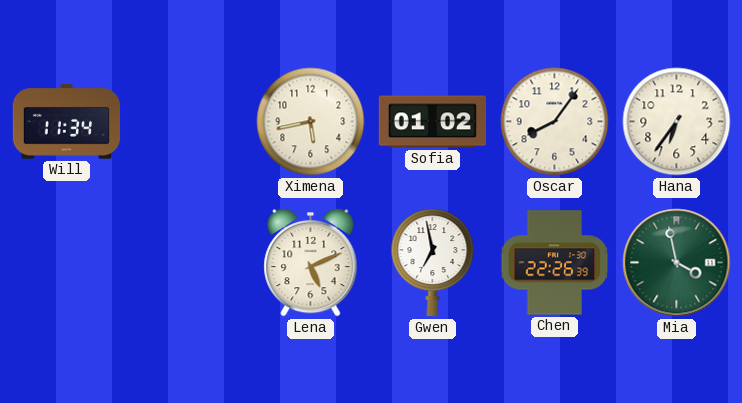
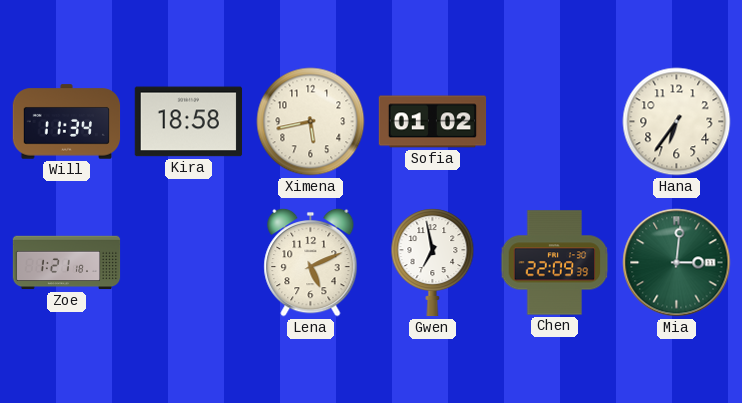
Kira: none -> 18:58 (188, 122)
Oscar: 8:06 -> none (555, 122)
Zoe: none -> 1:21 (67, 263)
Chen: 22:26 -> 22:09 (555, 263)
Mia: 3:58 -> 3:01 (677, 263)
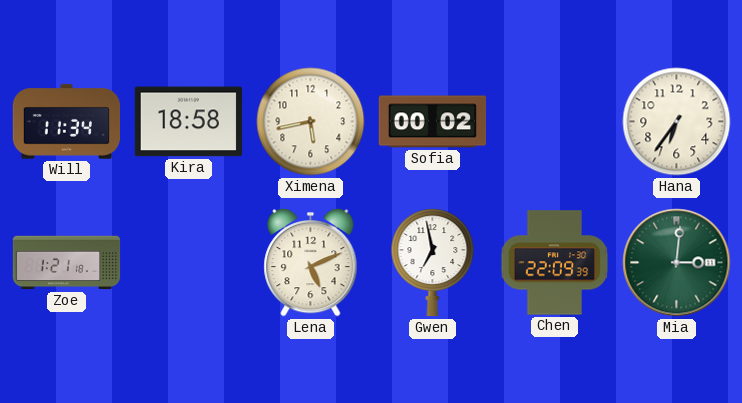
Sofia: 01:02 -> 00:02 (433, 122)
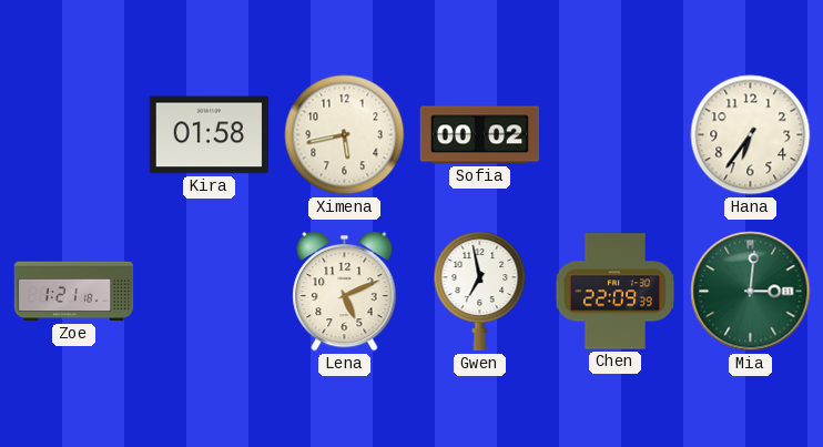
Will: 11:34 -> none (67, 122)
Kira: 18:58 -> 01:58 (209, 135)
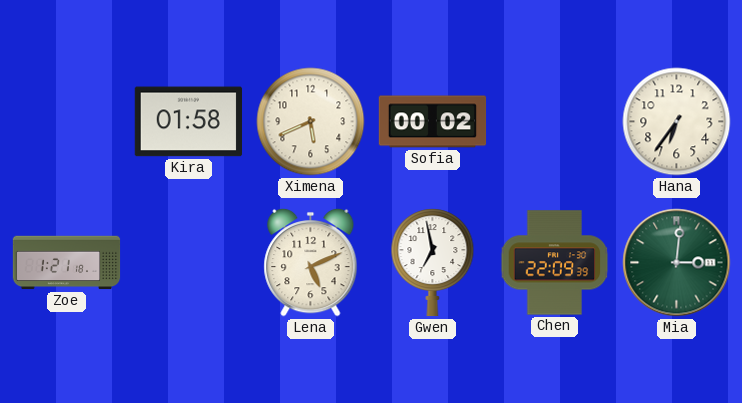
Ximena: 5:43 -> 5:41 (311, 122)
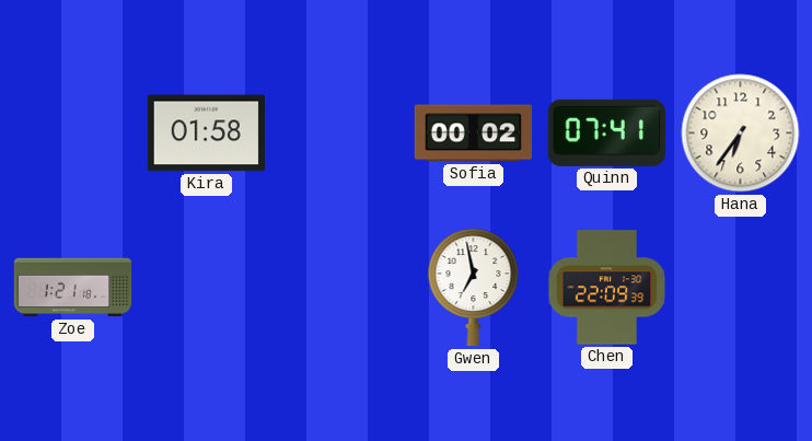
Ximena: 5:41 -> none (311, 122)
Quinn: none -> 07:41 (606, 132)
Lena: 5:11 -> none (311, 262)
Mia: 3:01 -> none (677, 263)
